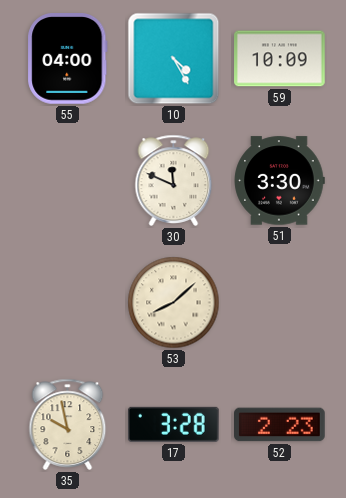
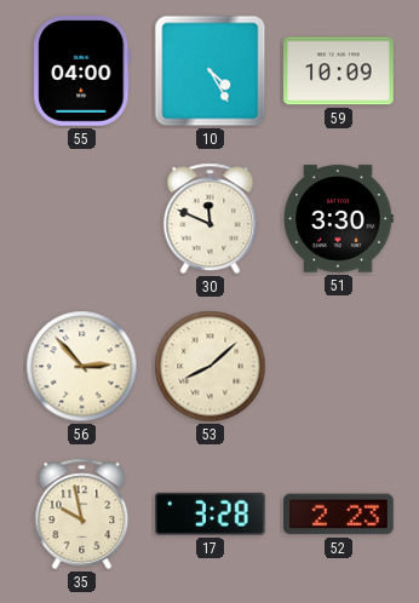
56: none -> 2:53 (82, 367)
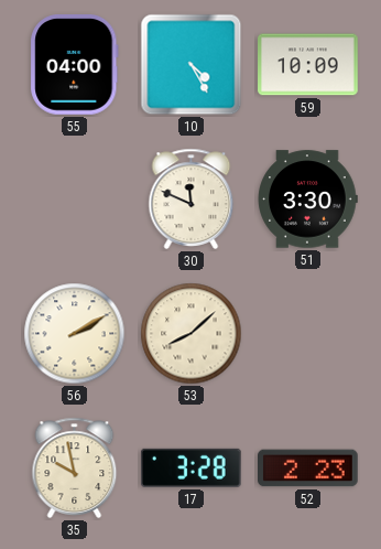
56: 2:53 -> 2:10 (75, 334)
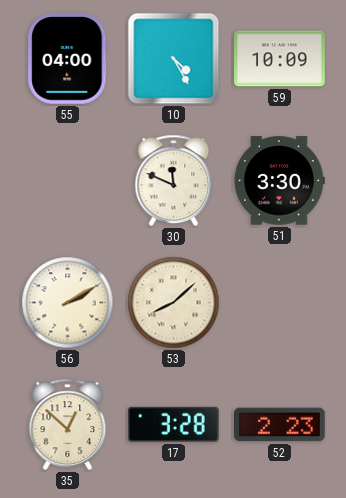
35: 9:58 -> 12:52 (68, 424)
